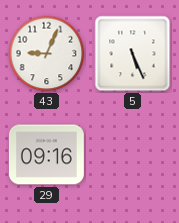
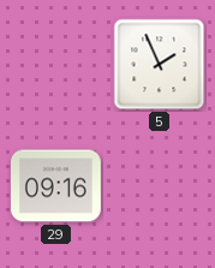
43: 9:04 -> none (47, 54)
5: 5:26 -> 1:56 (160, 65)
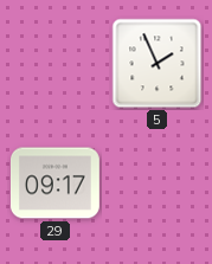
29: 09:16 -> 09:17 (54, 183)
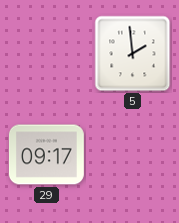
5: 1:56 -> 1:59 (133, 54)
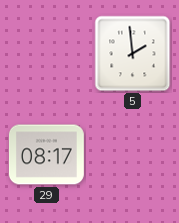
29: 09:17 -> 08:17 (46, 155)
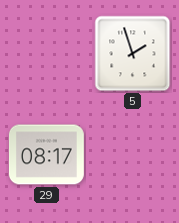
5: 1:59 -> 1:57 (133, 54)
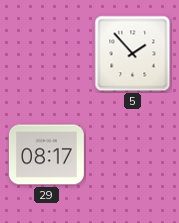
5: 1:57 -> 1:53 (133, 54)
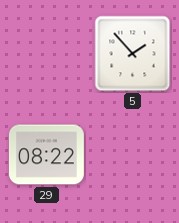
29: 08:17 -> 08:22 (46, 155)
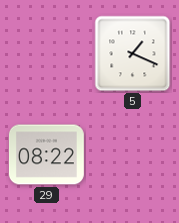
5: 1:53 -> 1:19 (133, 54)
